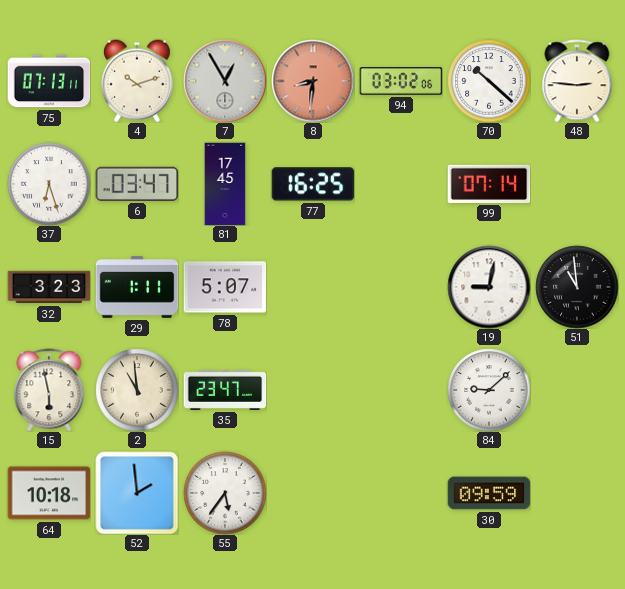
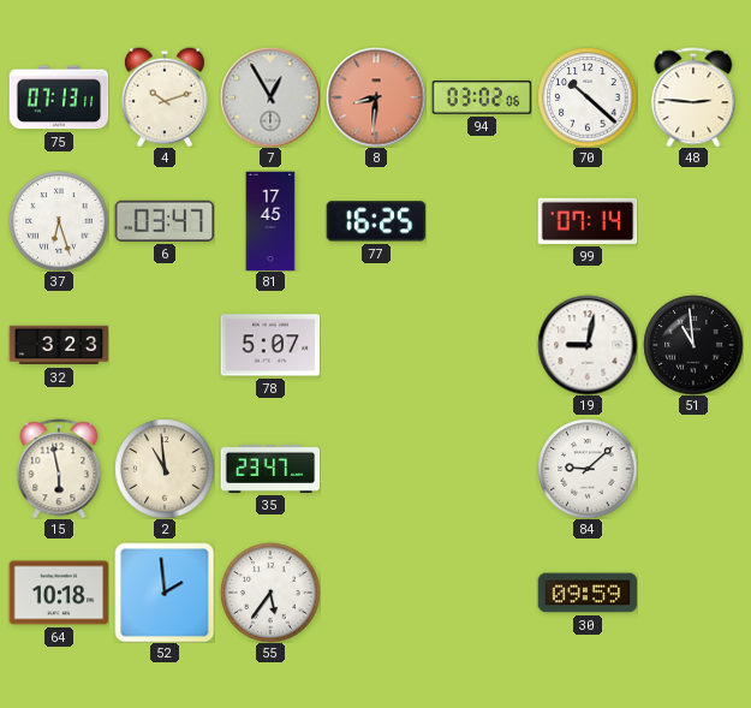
29: 1:11 -> none (137, 287)
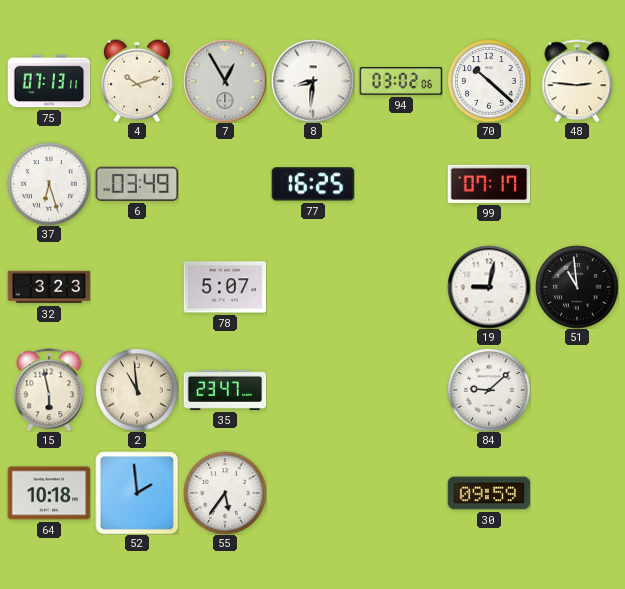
8 dial: salmon -> white (313, 81)
6: 03:47 -> 03:49 (137, 184)
81: 17:45 -> none (270, 221)
99: 07:14 -> 07:17 (489, 184)
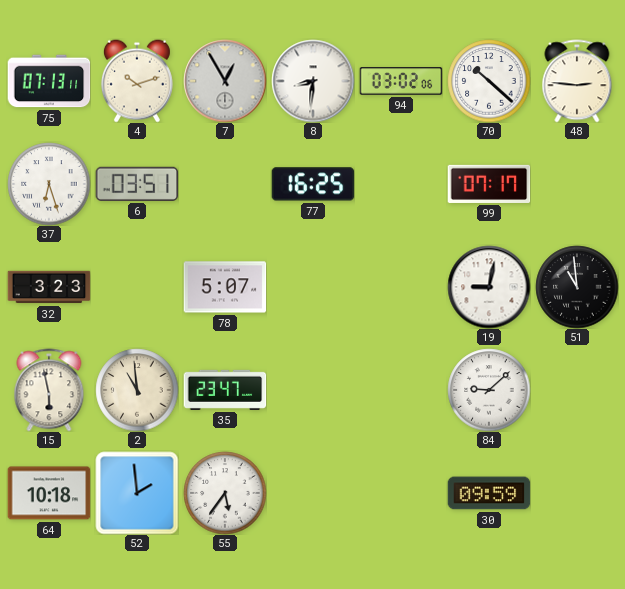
6: 03:49 -> 03:51 (137, 184)
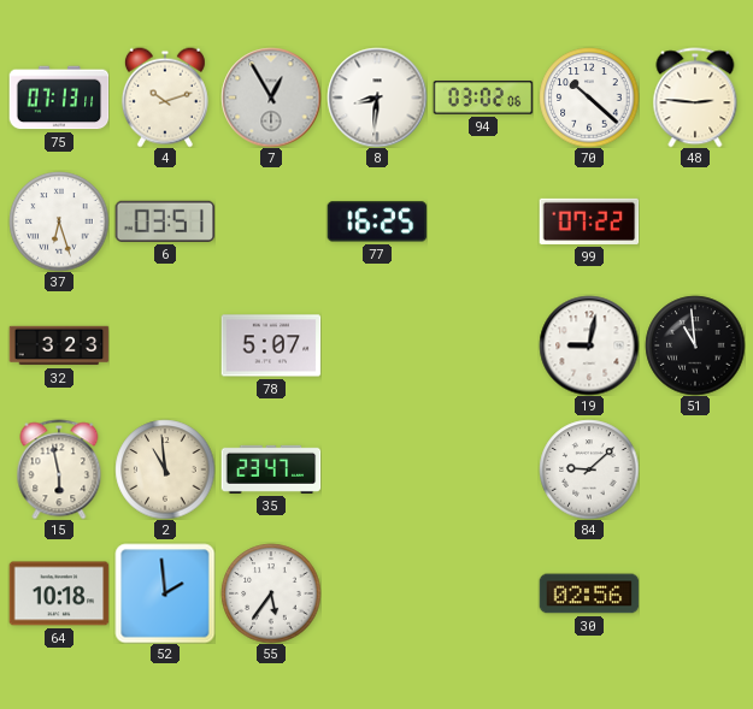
99: 07:17 -> 07:22 (589, 221)
30: 09:59 -> 02:56 (589, 593)
